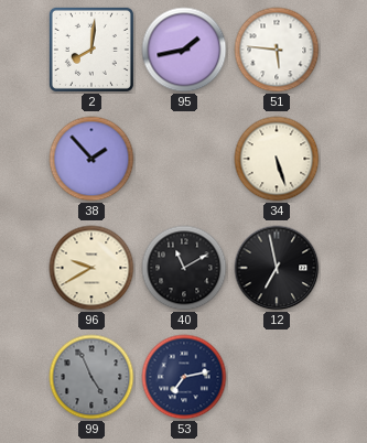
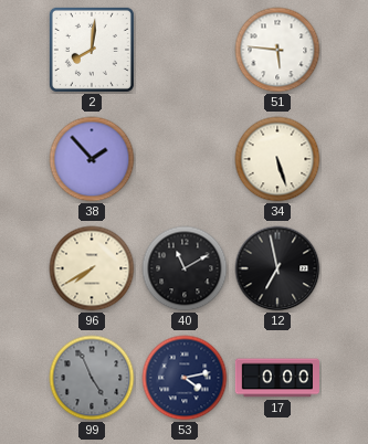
95: 1:43 -> none (184, 50)
96: 9:40 -> 7:40 (92, 268)
53: 7:13 -> 4:13 (185, 378)
17: none -> 0:00 (277, 378)
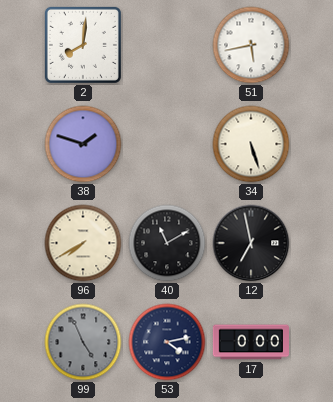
51: 5:46 -> 5:43 (251, 45)
38: 1:53 -> 1:48 (83, 144)
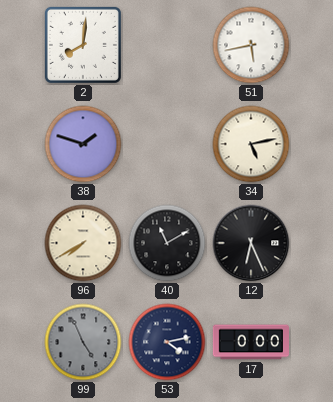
34: 5:27 -> 5:13 (251, 144)
12: 6:58 -> 6:26 (251, 243)
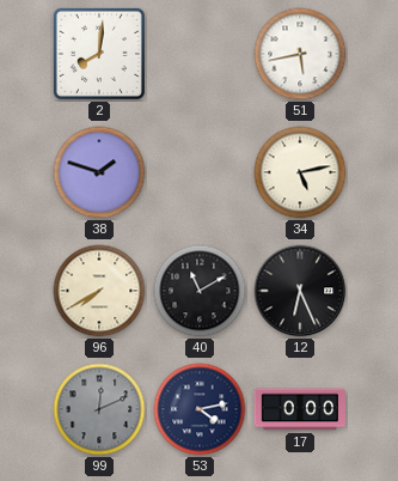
99: 4:56 -> 12:11 (99, 409)
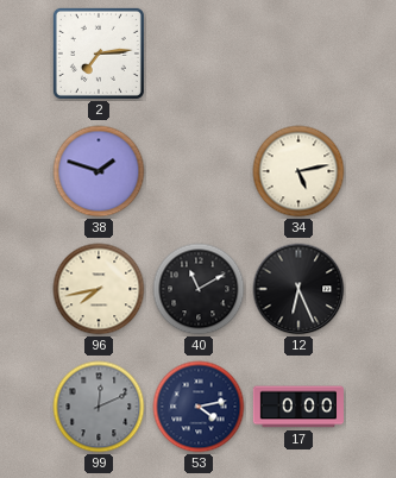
2: 8:01 -> 7:14 (99, 54)
51: 5:43 -> none (300, 54)
96: 7:40 -> 7:43 (99, 289)
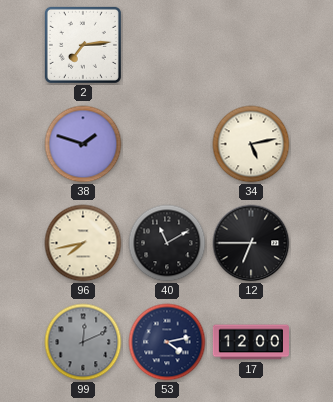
12: 6:26 -> 6:45 (251, 243)
17: 0:00 -> 12:00 (251, 342)
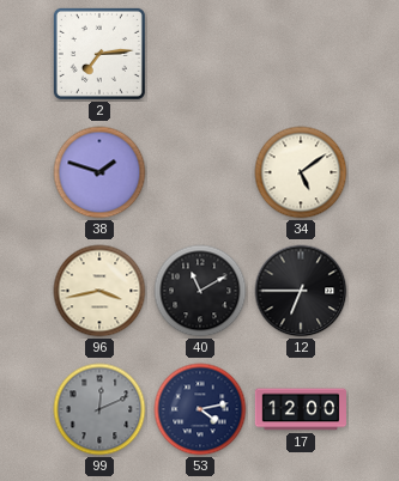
34: 5:13 -> 5:09 (301, 172)
96: 7:43 -> 3:43 (99, 291)
